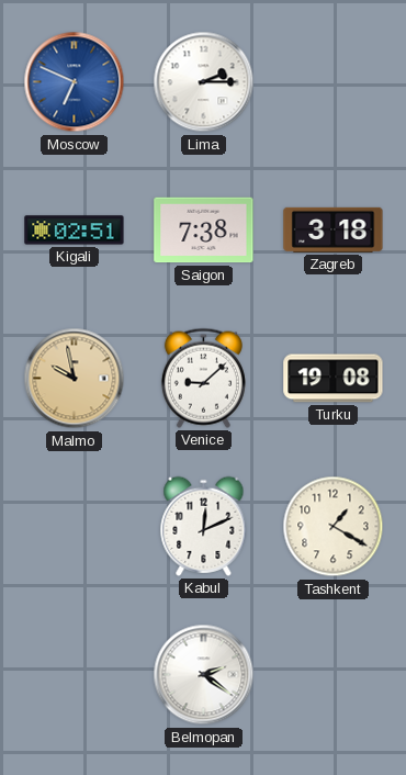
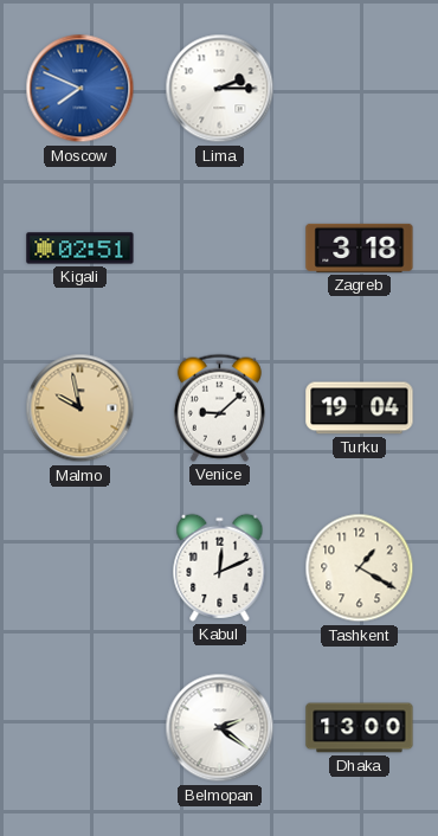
Moscow: 6:49 -> 7:49 (80, 89)
Saigon: 7:38 -> none (204, 231)
Turku: 19:08 -> 19:04 (360, 409)
Dhaka: none -> 13:00 (360, 728)
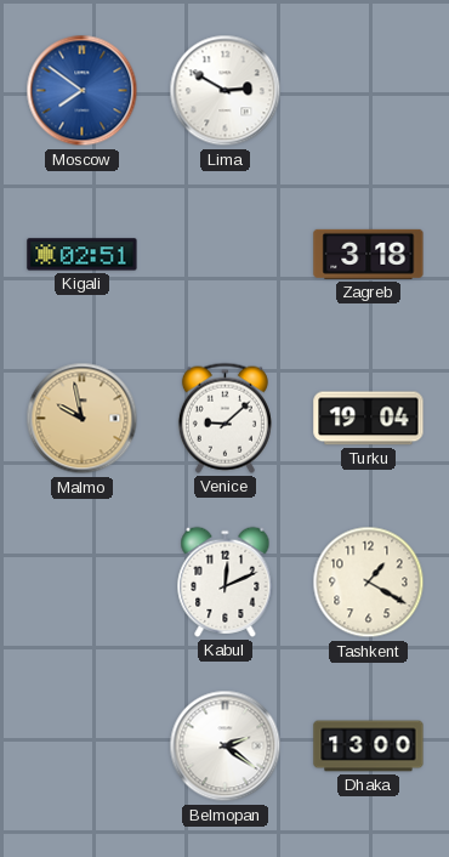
Moscow: 7:49 -> 7:51 (83, 91)
Lima: 2:15 -> 2:50 (226, 91)
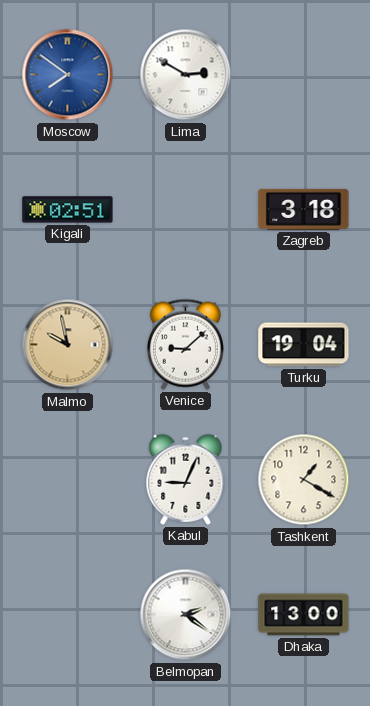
Kabul: 12:11 -> 9:04 (186, 479)
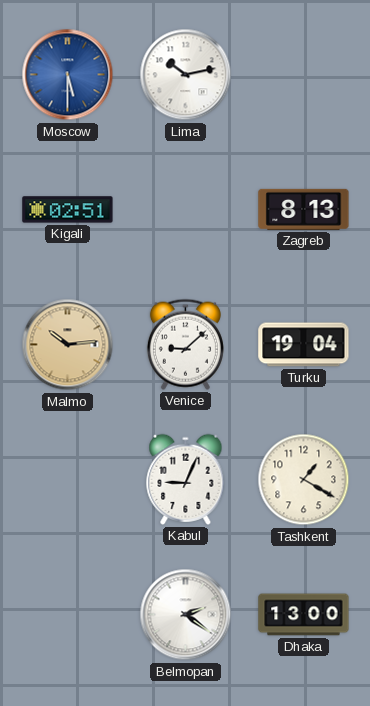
Moscow: 7:51 -> 5:30 (68, 75)
Lima: 2:50 -> 10:13 (186, 75)
Zagreb: 3:18 -> 8:13 (304, 209)
Malmo: 9:58 -> 10:14 (68, 345)
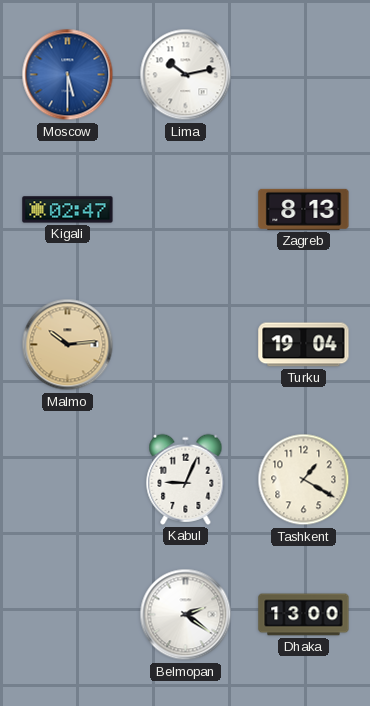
Kigali: 02:51 -> 02:47 (68, 210)
Venice: 9:08 -> none (185, 344)
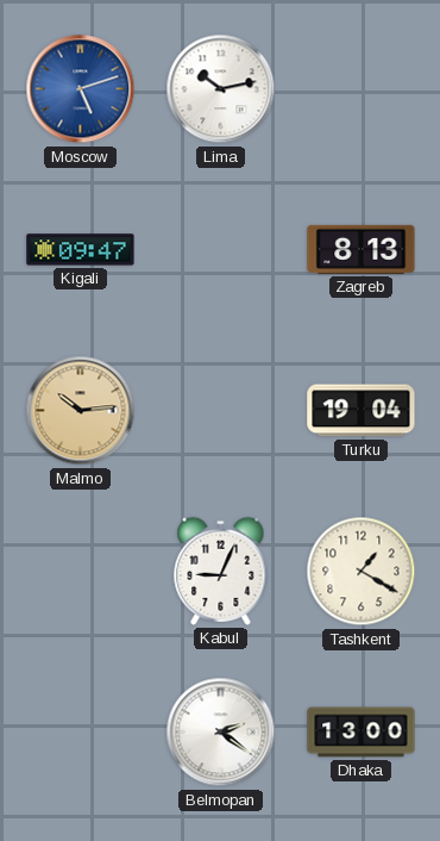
Moscow: 5:30 -> 5:12 (81, 89)
Kigali: 02:47 -> 09:47 (81, 250)
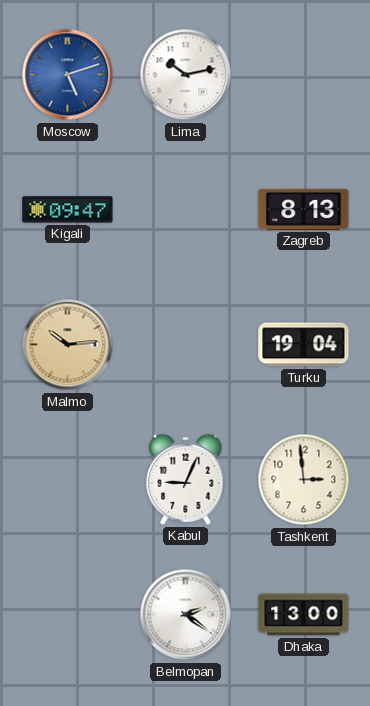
Tashkent: 1:20 -> 2:59 (304, 480)
